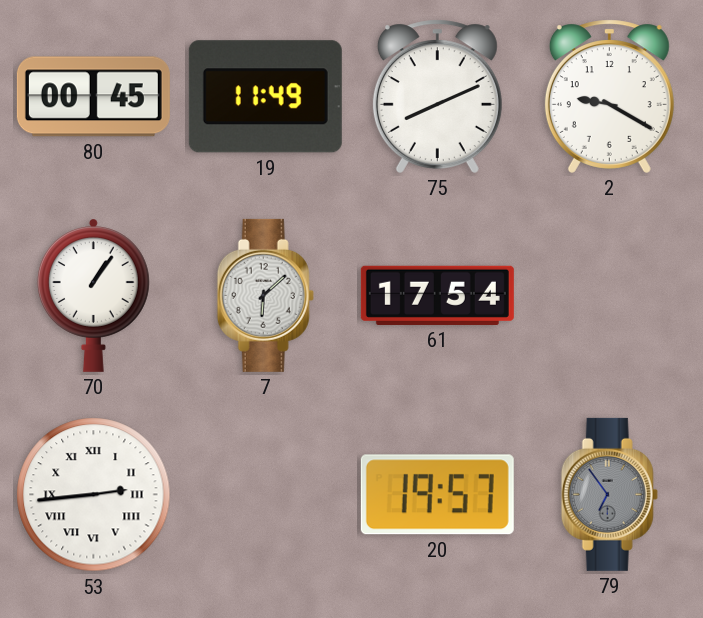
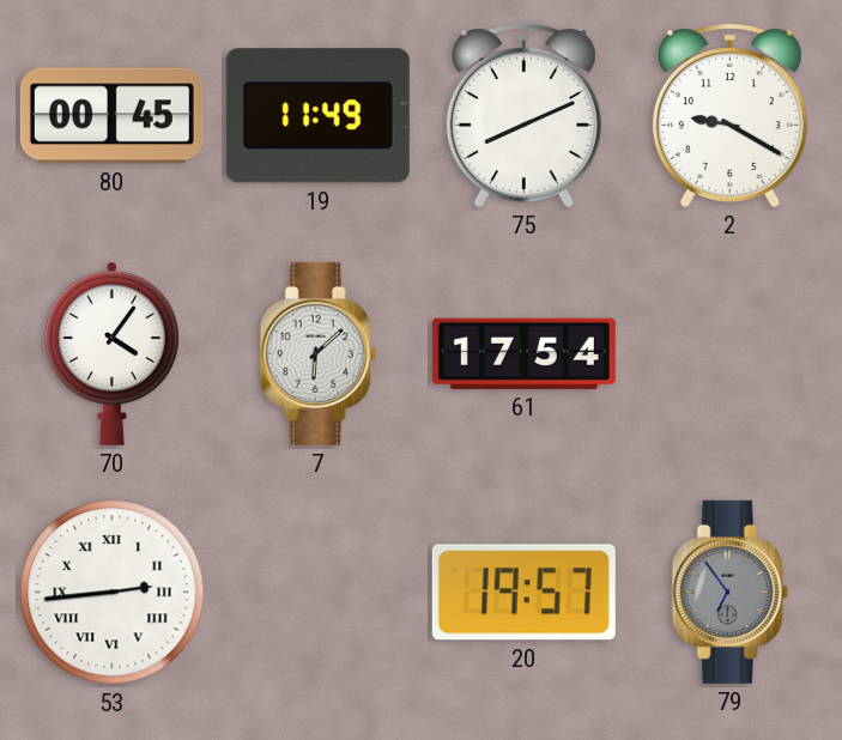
70: 1:06 -> 4:06 (111, 353)
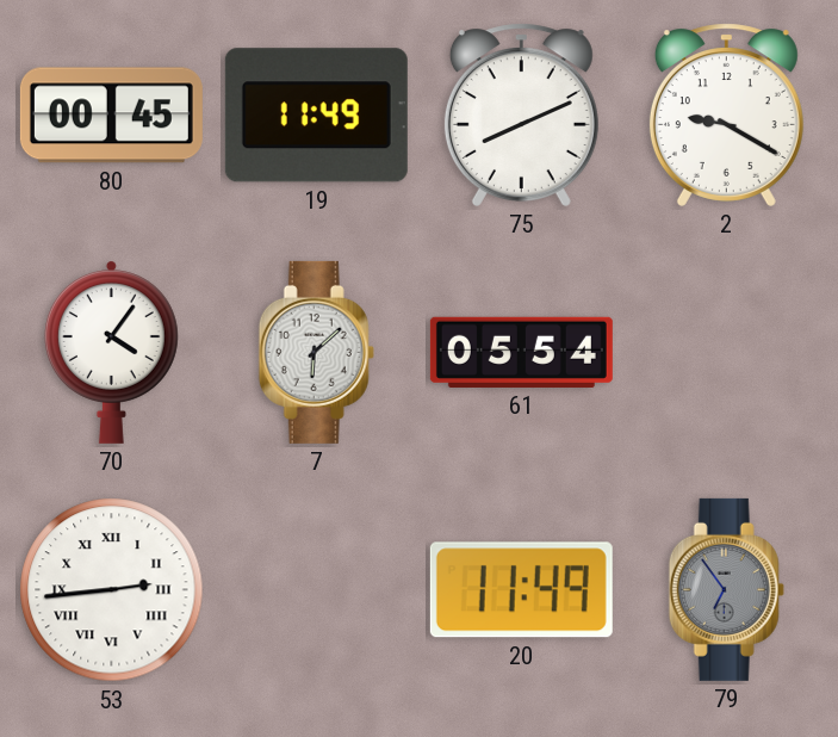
61: 17:54 -> 05:54 (521, 352)
20: 19:57 -> 11:49 (521, 590)
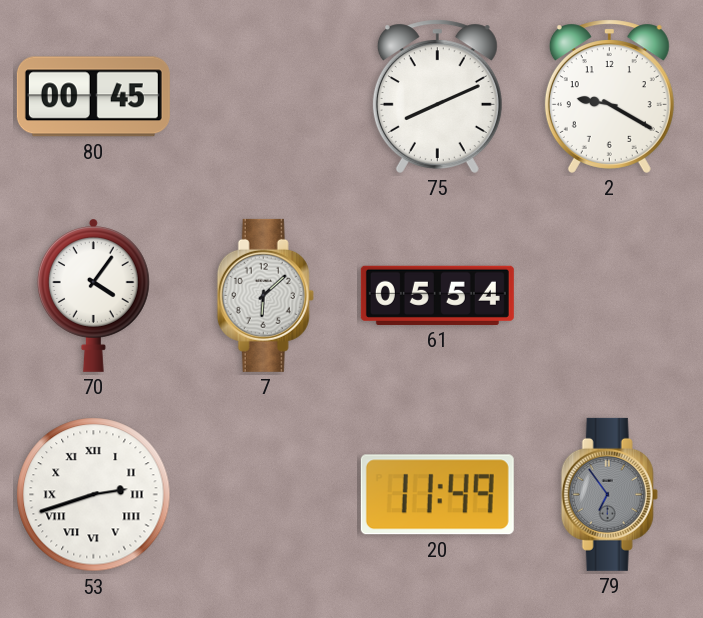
19: 11:49 -> none (316, 116)
53: 2:44 -> 2:42 (94, 495)
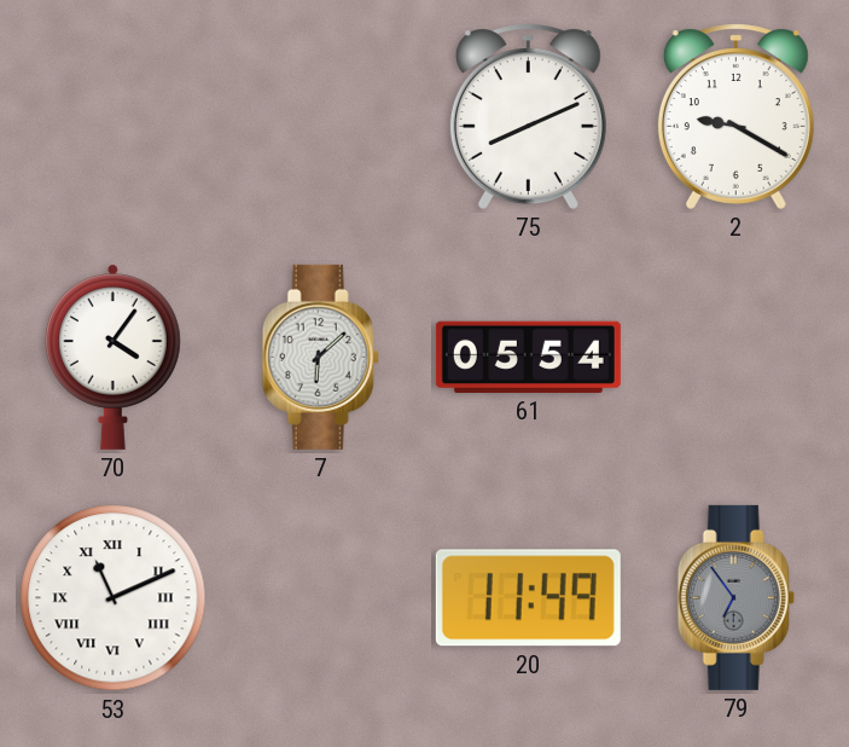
80: 00:45 -> none (93, 97)
53: 2:42 -> 11:11 (114, 598)
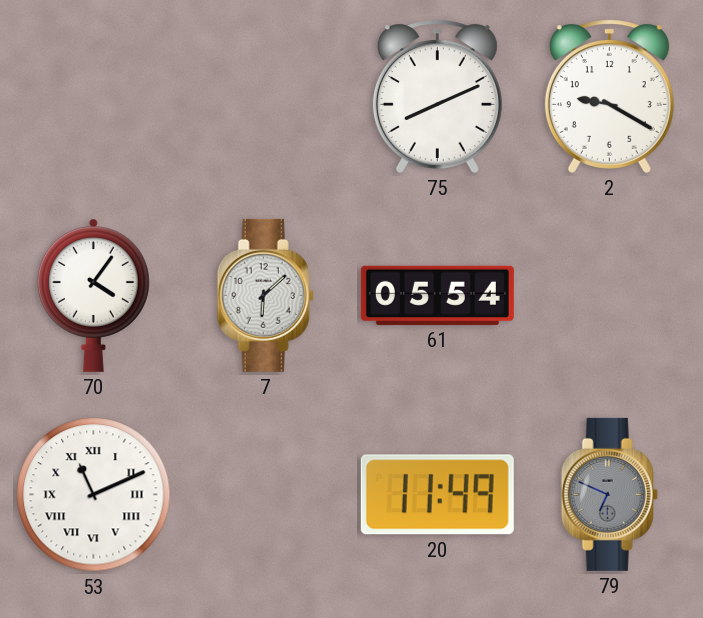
79: 6:54 -> 6:49 (609, 494)
